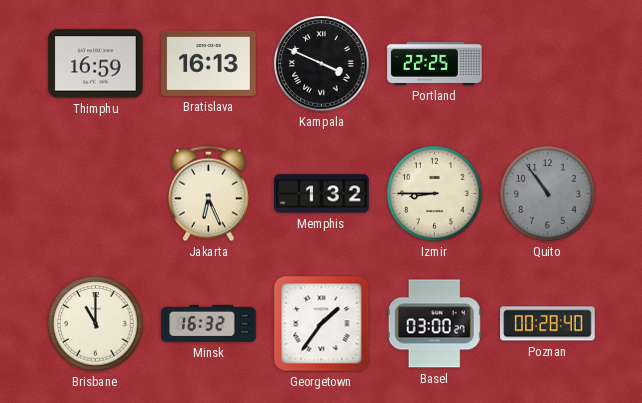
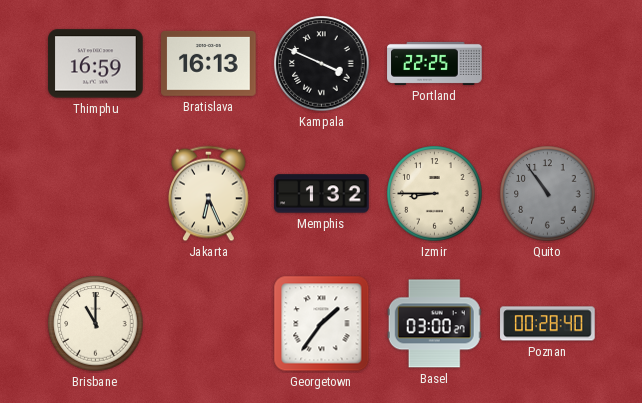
Minsk: 16:32 -> none (209, 323)
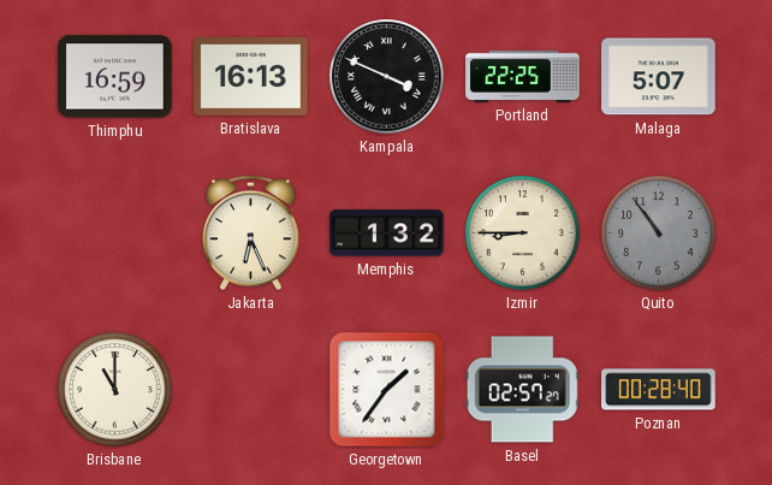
Malaga: none -> 5:07 (659, 77)
Basel: 03:00 -> 02:57 (522, 390)
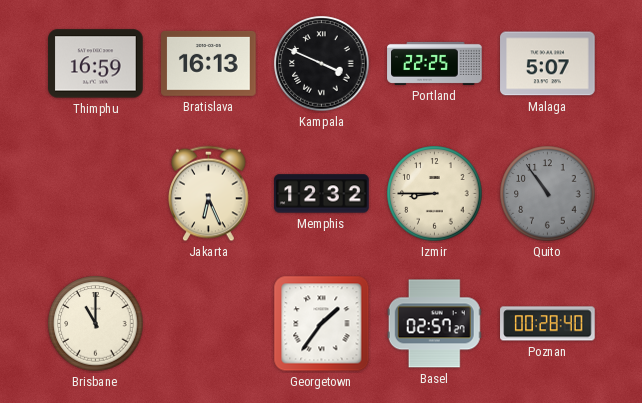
Memphis: 1:32 -> 12:32 (322, 194)
